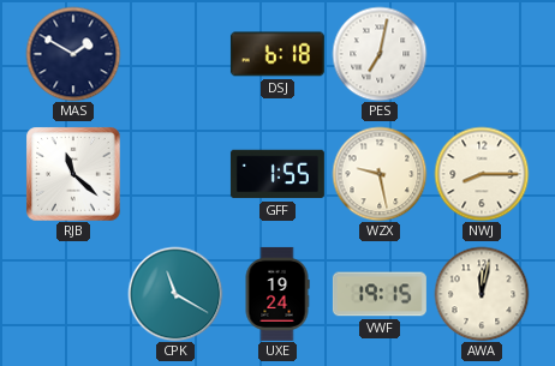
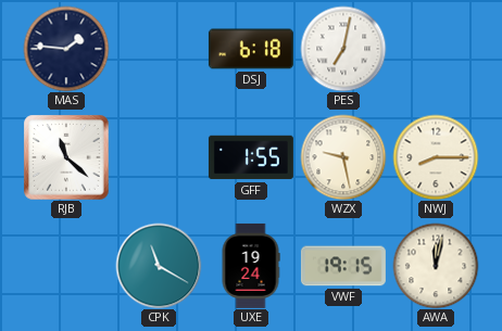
MAS: 1:50 -> 1:46 (66, 49)
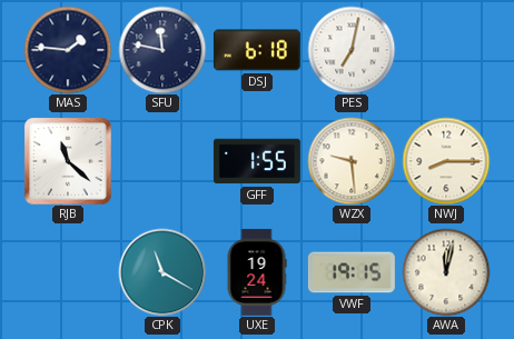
SFU: none -> 11:47 (162, 50)
WZX: 9:28 -> 9:29 (352, 161)
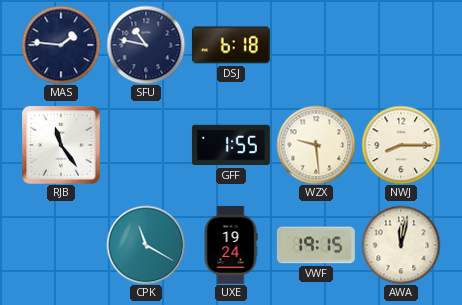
SFU: 11:47 -> 10:47 (146, 45)
PES: 7:02 -> none (352, 50)
RJB: 11:22 -> 11:24 (61, 145)
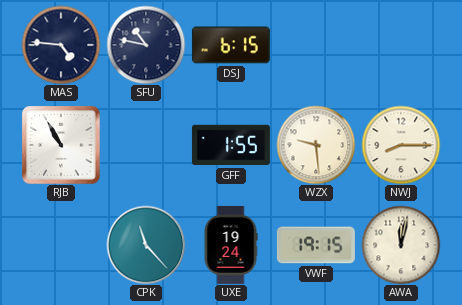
MAS: 1:46 -> 4:46 (61, 45)
DSJ: 6:18 -> 6:15 (231, 45)
RJB: 11:24 -> 10:55 (61, 145)
CPK: 11:20 -> 11:23 (146, 245)
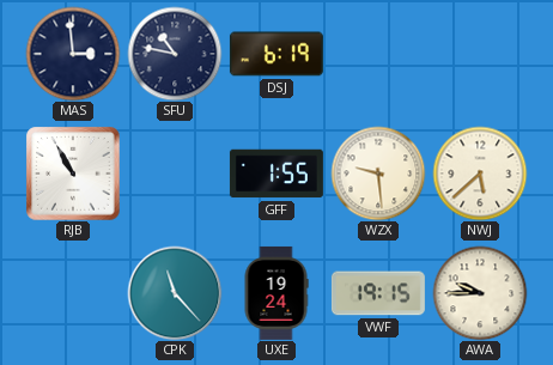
MAS: 4:46 -> 2:59 (73, 54)
DSJ: 6:15 -> 6:19 (276, 54)
NWJ: 8:15 -> 5:38 (480, 174)
AWA: 12:02 -> 9:45 (480, 293)
